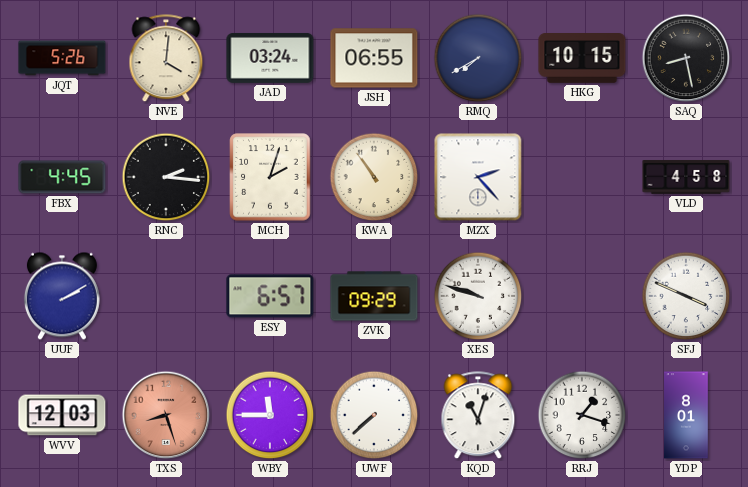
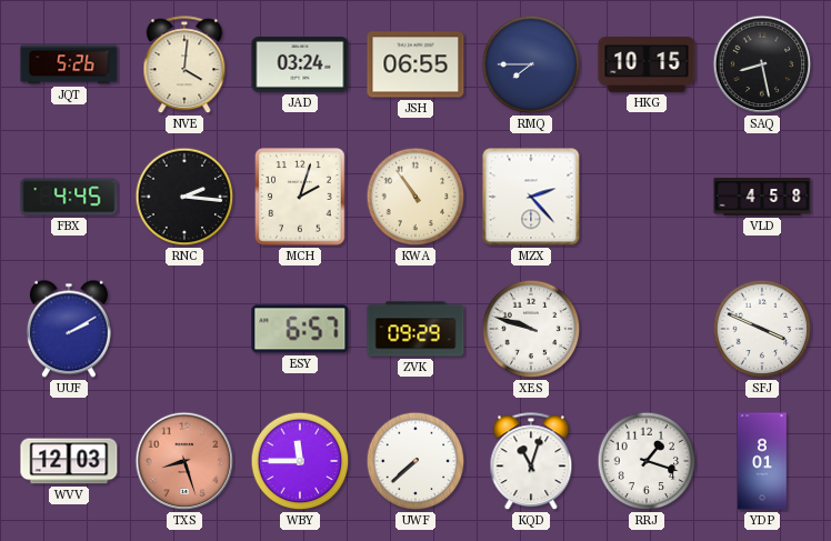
RMQ: 7:40 -> 7:45 (531, 64)
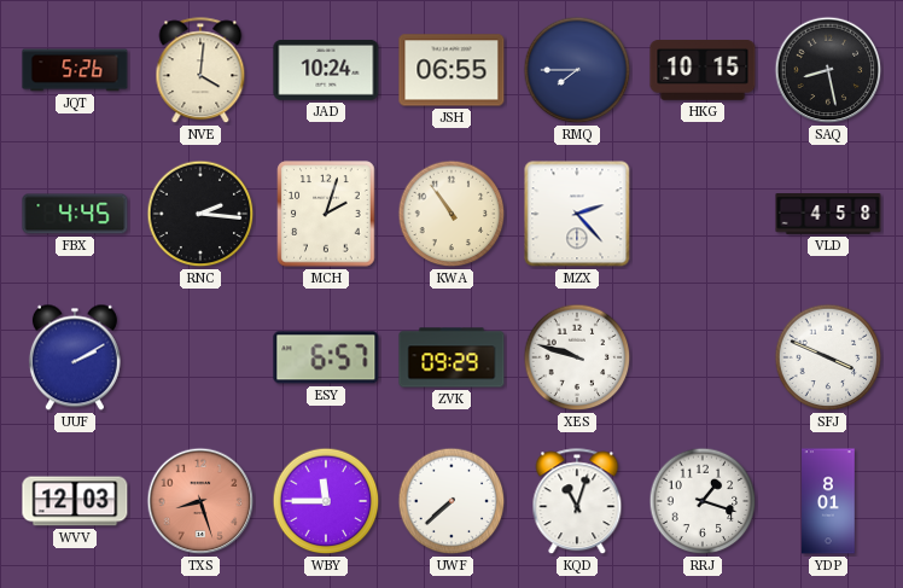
JAD: 03:24 -> 10:24 (326, 70)
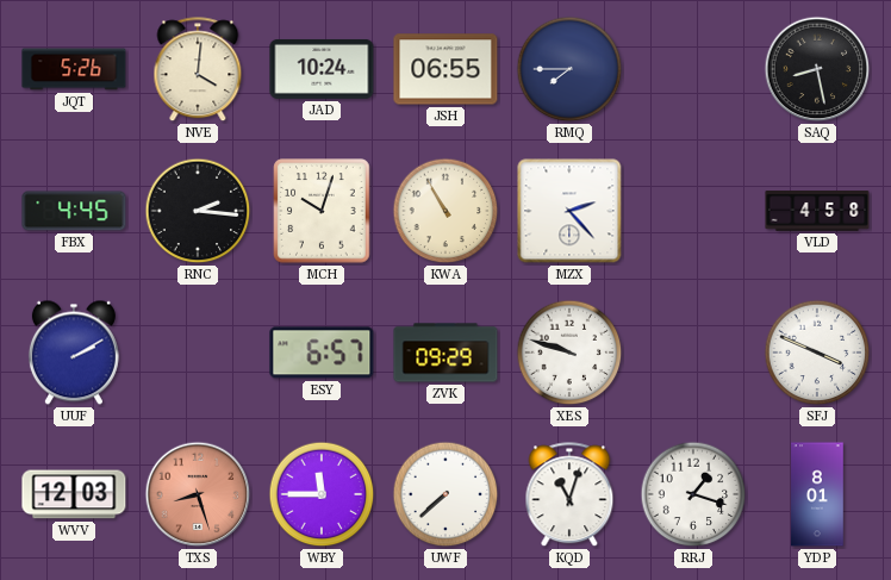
HKG: 10:15 -> none (703, 71)
MCH: 2:03 -> 10:03 (322, 211)
KWA: 10:54 -> 10:55 (445, 211)
